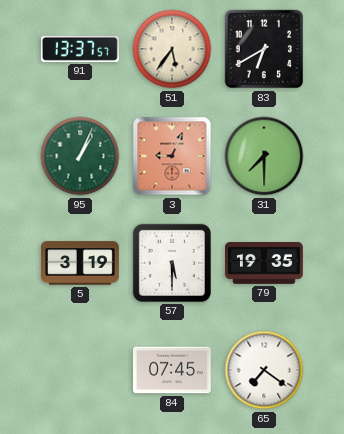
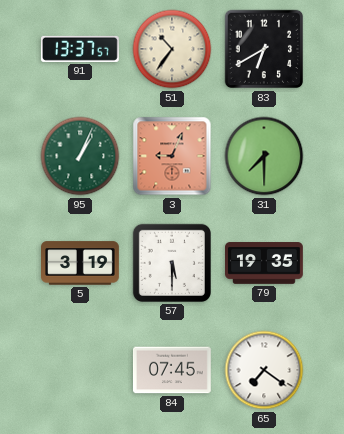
51: 5:36 -> 10:36 (172, 49)
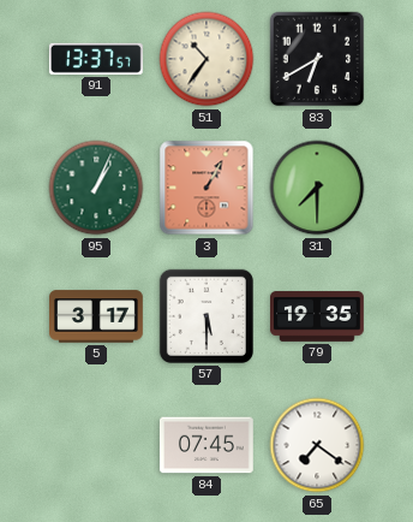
3: 9:04 -> 1:05 (206, 188)
5: 3:19 -> 3:17 (97, 316)
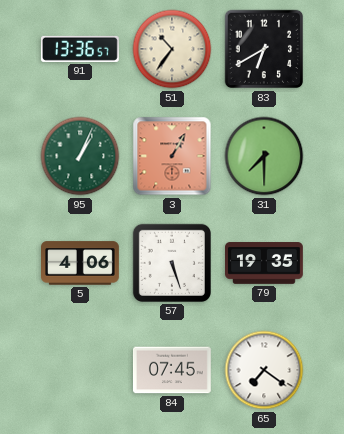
91: 13:37 -> 13:36 (80, 49)
5: 3:17 -> 4:06 (81, 263)
57: 5:30 -> 5:27 (172, 263)
